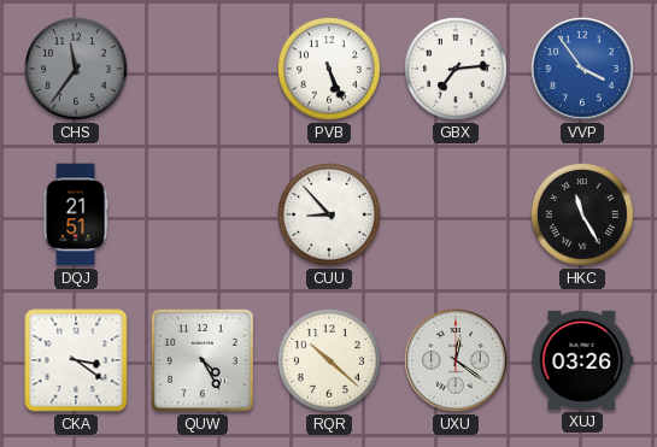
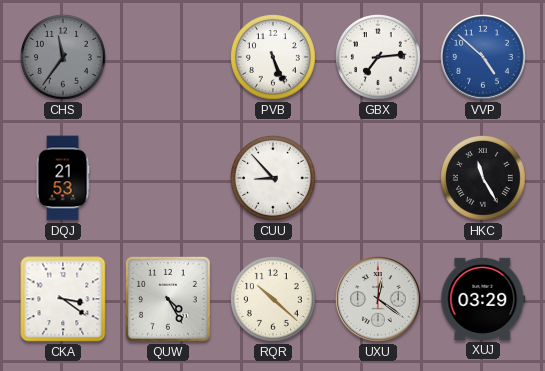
VVP: 3:54 -> 4:52 (483, 57)
DQJ: 21:51 -> 21:53 (63, 178)
XUJ: 03:26 -> 03:29 (483, 299)
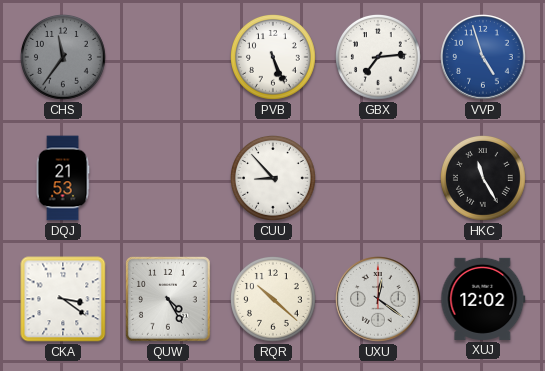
VVP: 4:52 -> 4:57 (483, 57)
XUJ: 03:29 -> 12:02 (483, 299)
